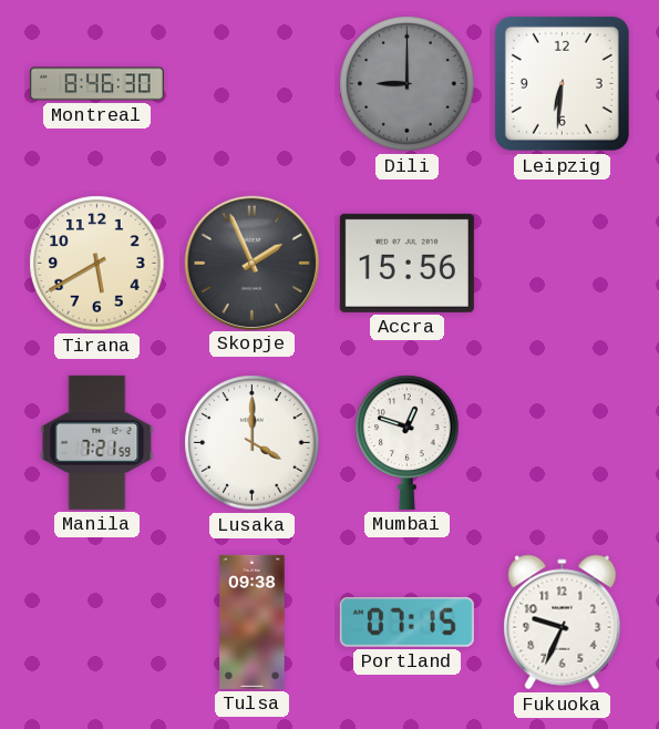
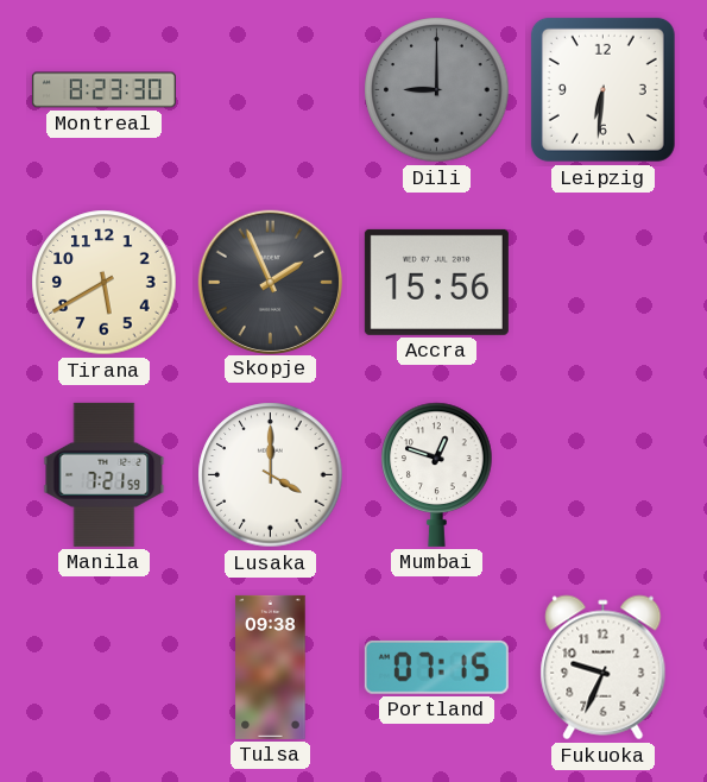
Montreal: 8:46 -> 8:23 (103, 90)
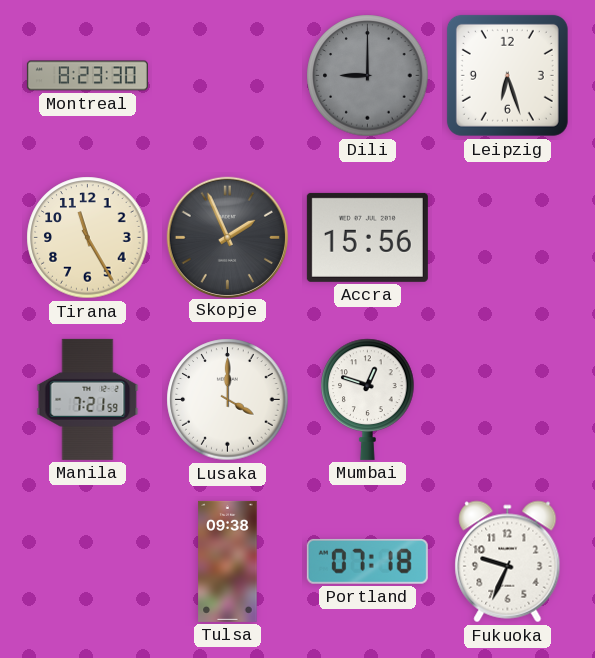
Leipzig: 6:31 -> 6:27 (507, 75)
Tirana: 5:40 -> 11:25 (88, 238)
Portland: 07:15 -> 07:18 (367, 561)
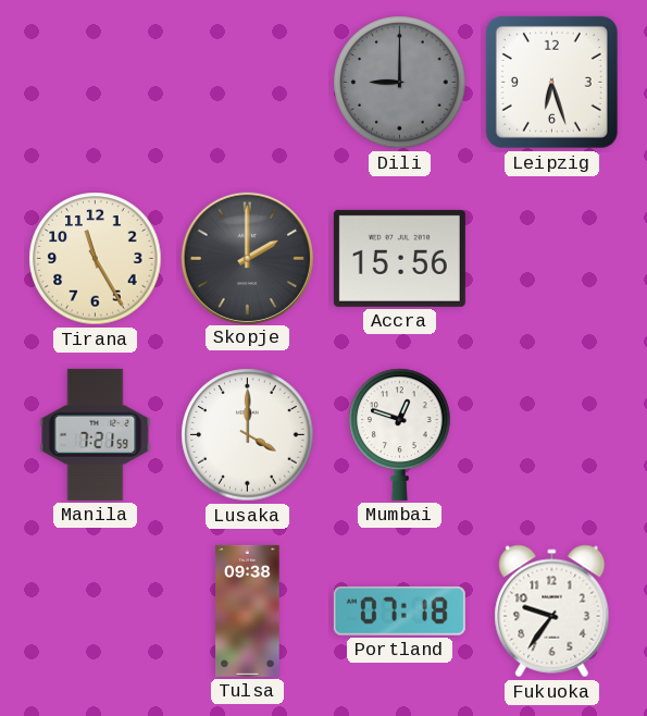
Montreal: 8:23 -> none (87, 76)
Skopje: 1:56 -> 2:00 (247, 258)
Fukuoka: 9:34 -> 9:36 (552, 612)
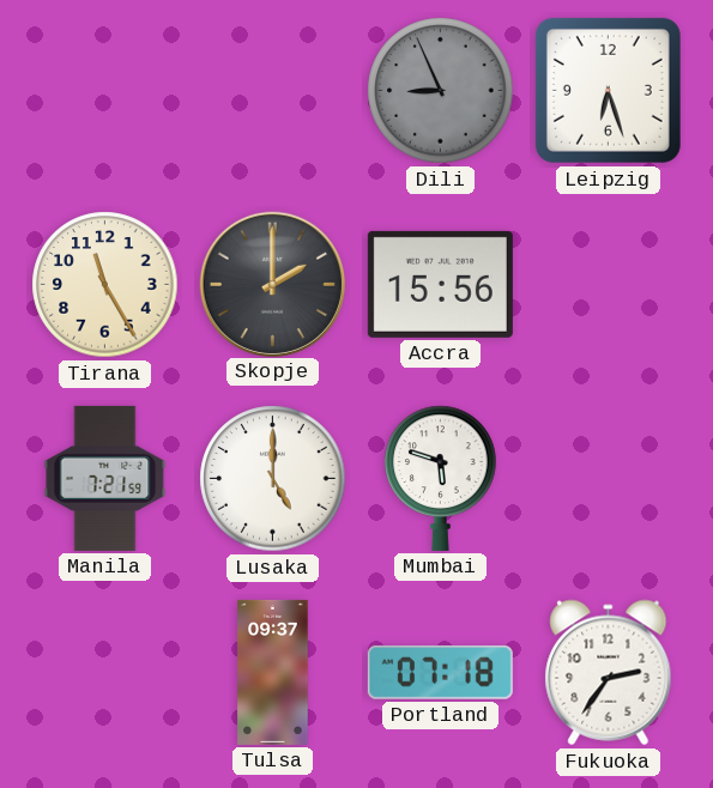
Dili: 9:00 -> 8:56 (441, 91)
Lusaka: 4:00 -> 5:00 (273, 479)
Mumbai: 12:48 -> 5:48 (441, 478)
Tulsa: 09:38 -> 09:37 (273, 672)
Fukuoka: 9:36 -> 2:36 (609, 673)
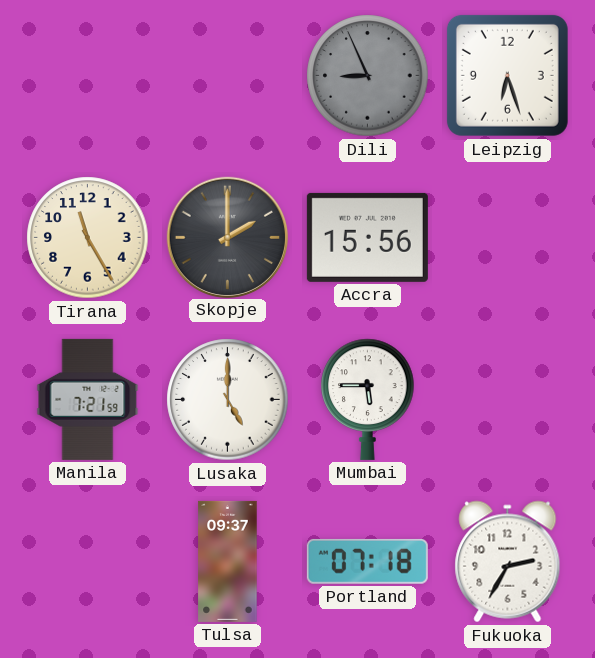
Mumbai: 5:48 -> 5:45 (368, 399)
Fukuoka: 2:36 -> 2:35 (508, 562)
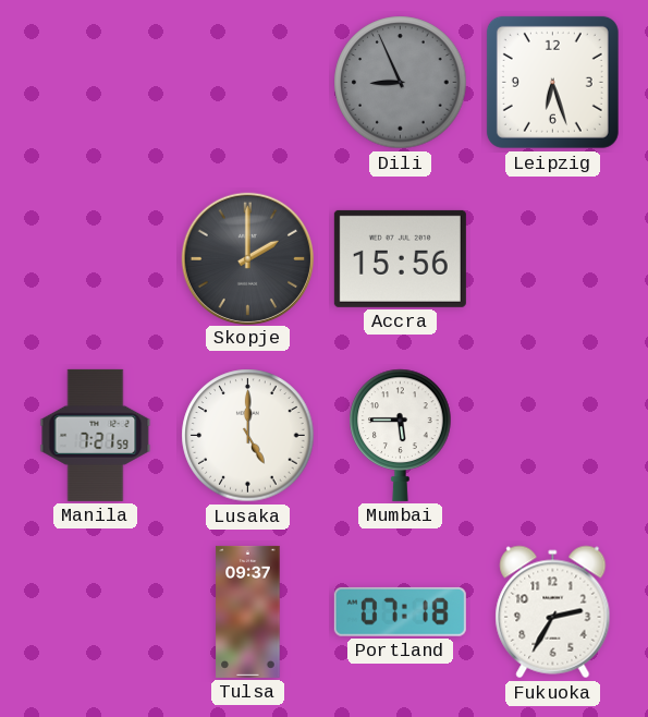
Tirana: 11:25 -> none (88, 238)
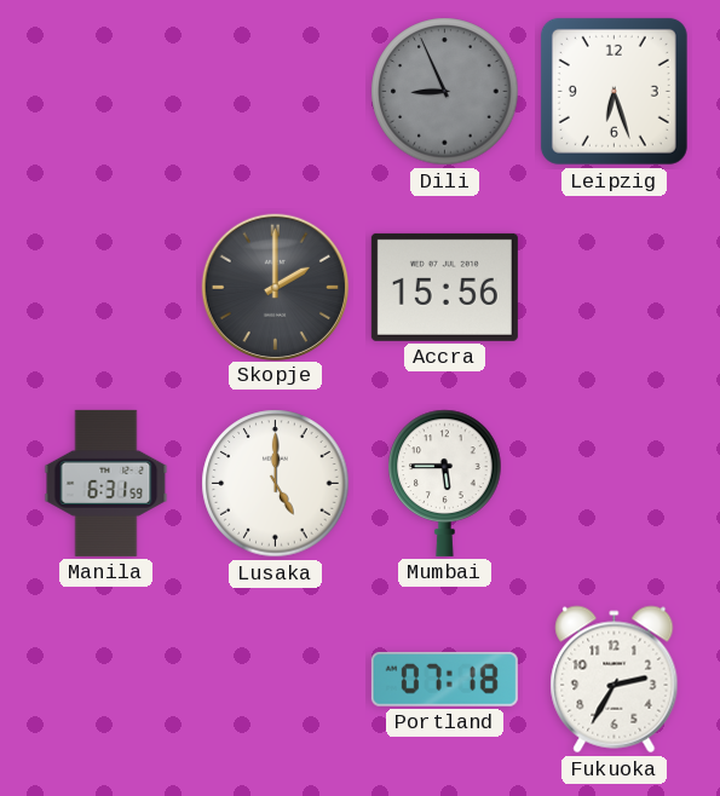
Manila: 7:21 -> 6:31 (106, 483)
Tulsa: 09:37 -> none (248, 611)
